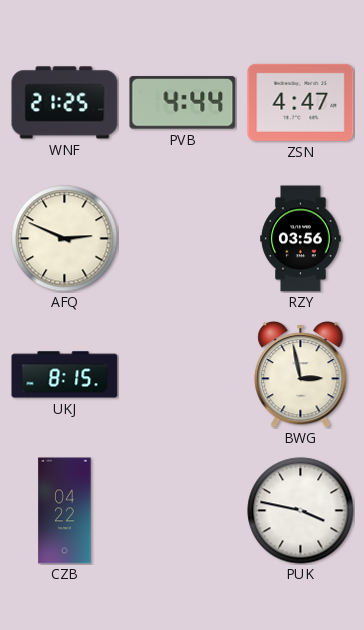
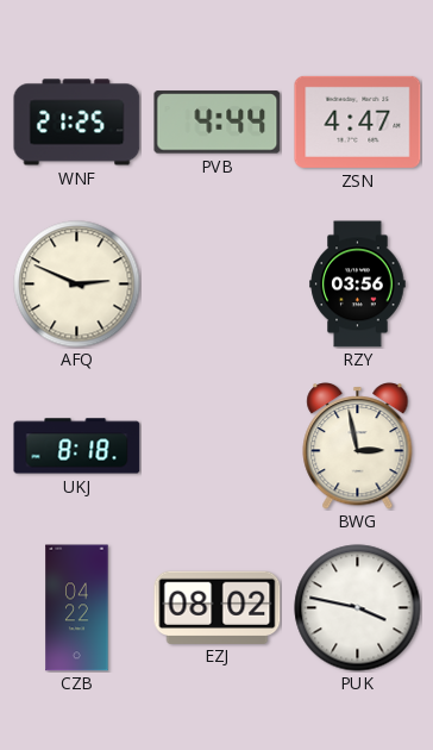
UKJ: 8:15 -> 8:18 (77, 446)
EZJ: none -> 08:02 (218, 607)
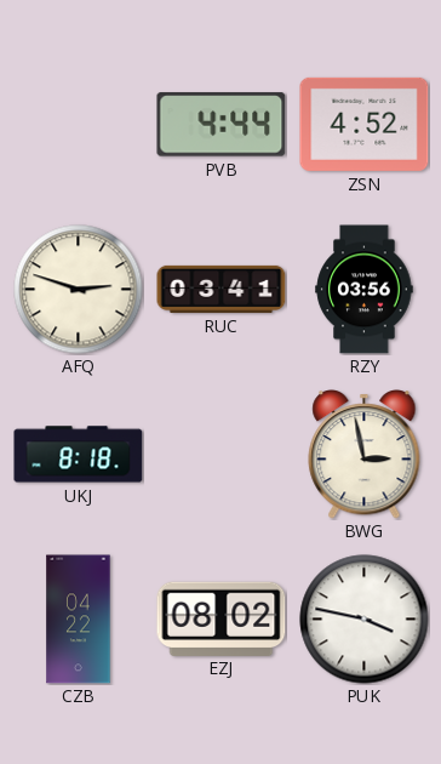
WNF: 21:25 -> none (77, 123)
ZSN: 4:47 -> 4:52 (365, 124)
AFQ: 2:49 -> 2:48 (79, 290)
RUC: none -> 03:41 (222, 289)
